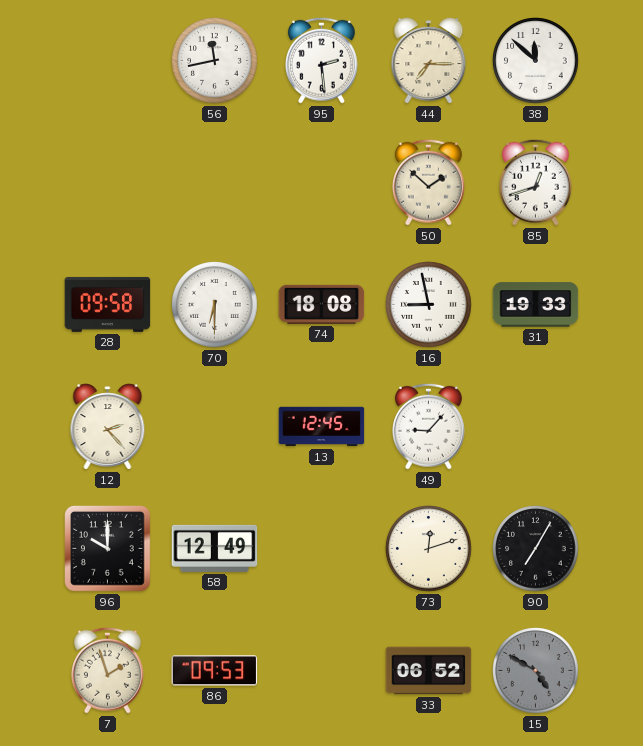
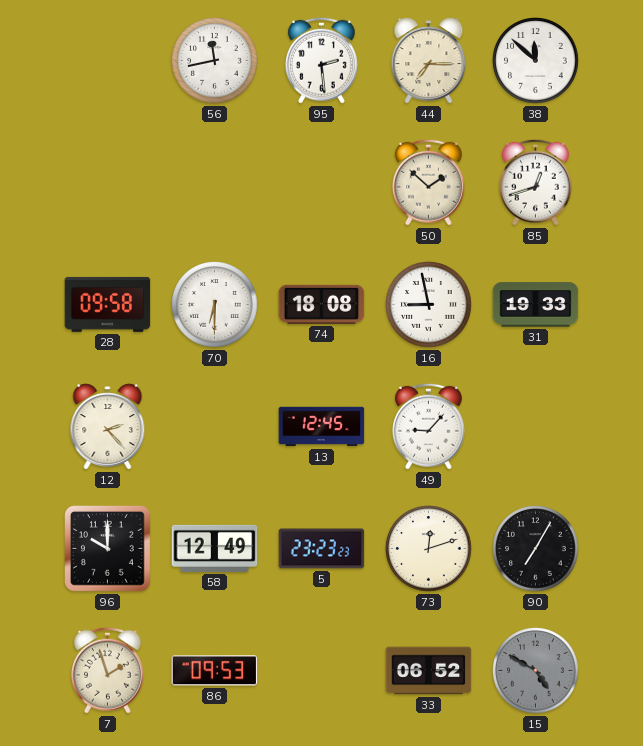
5: none -> 23:23 (322, 549)
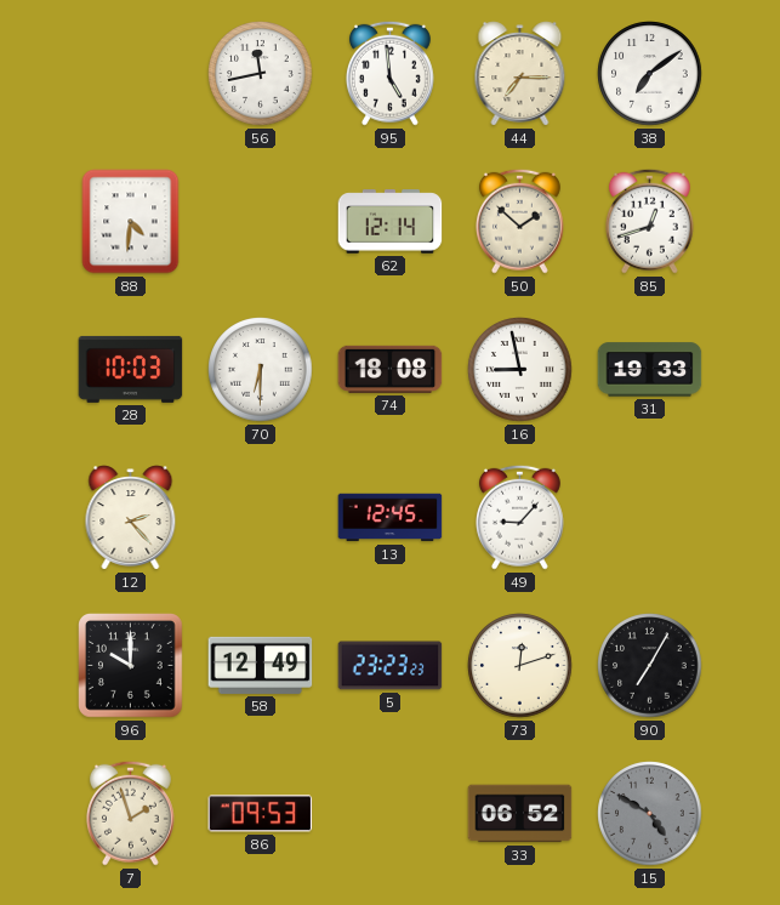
95: 2:29 -> 4:59 (389, 73)
38: 11:52 -> 7:09 (650, 74)
88: none -> 4:31 (131, 222)
62: none -> 12:14 (391, 222)
28: 09:58 -> 10:03 (131, 369)
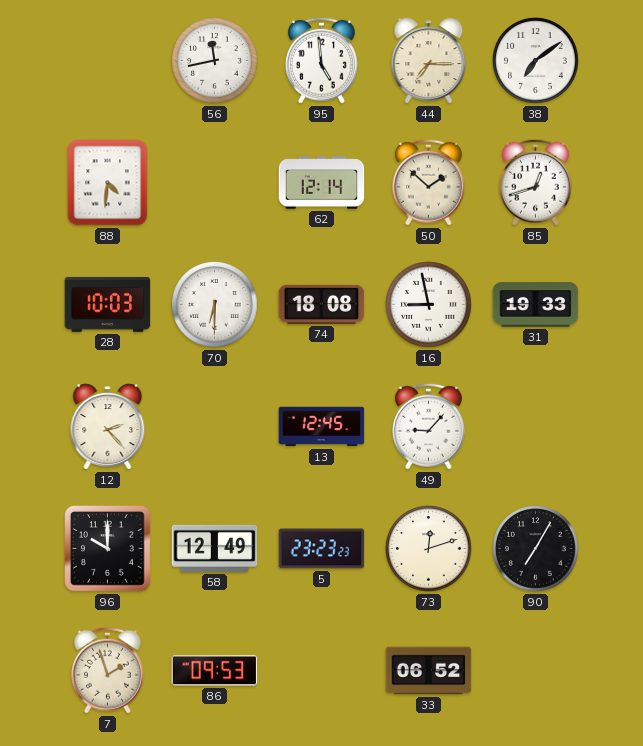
15: 4:50 -> none (650, 814)
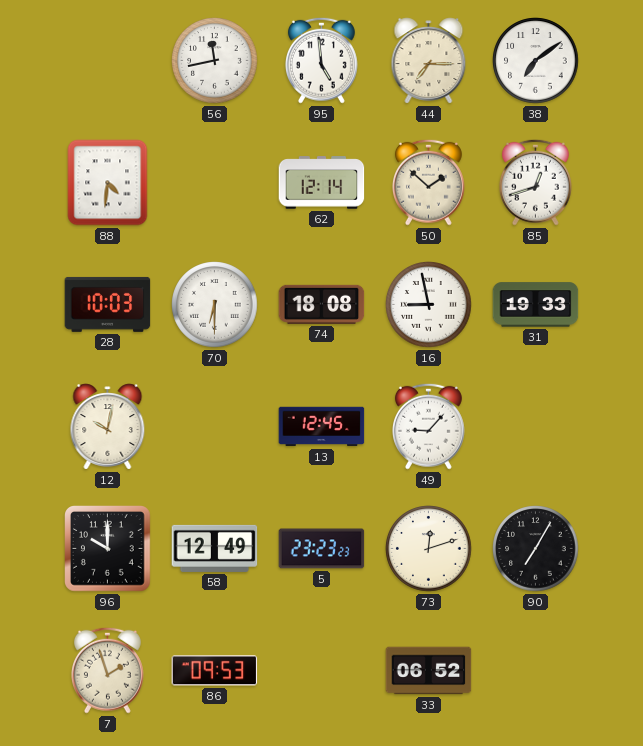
12: 2:23 -> 10:02 (108, 427)
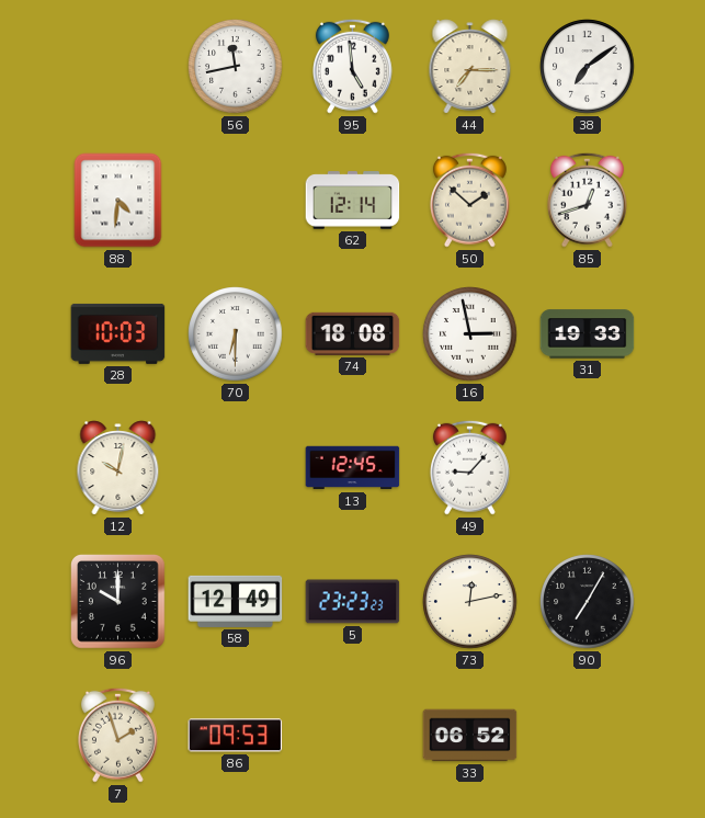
16: 8:58 -> 2:58 (470, 334)
73: 12:12 -> 12:13 (470, 602)
